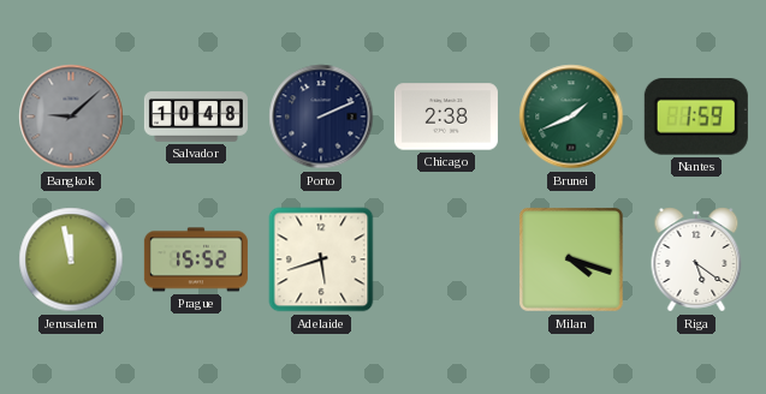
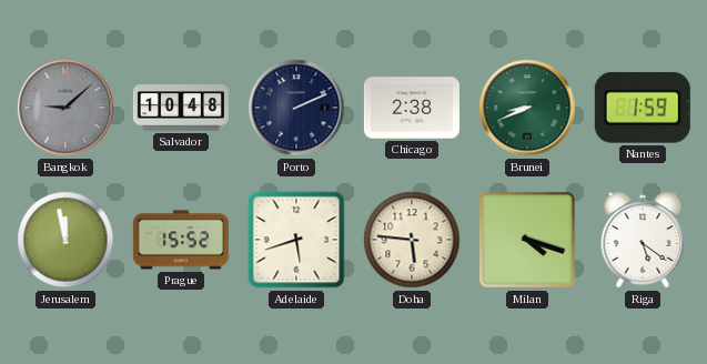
Brunei: 1:41 -> 8:41 (527, 108)
Doha: none -> 5:46 (412, 240)
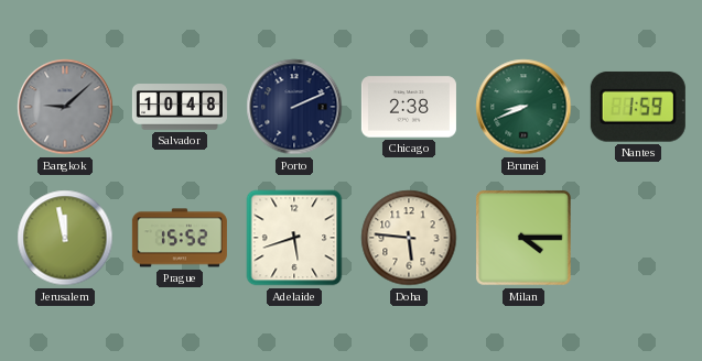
Milan: 4:18 -> 4:15 (523, 238)
Riga: 5:21 -> none (643, 240)
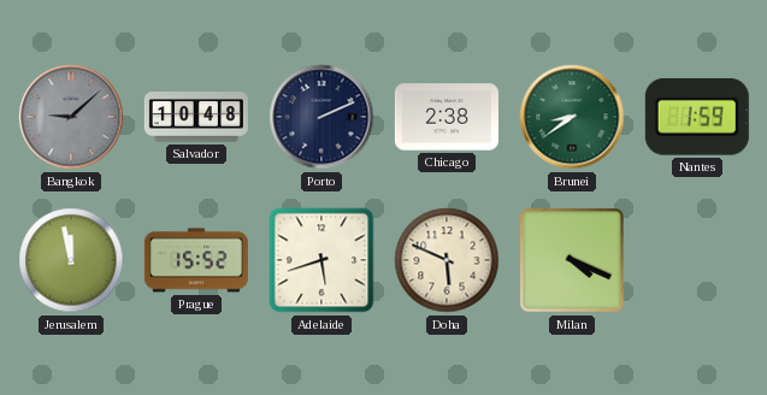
Brunei: 8:41 -> 8:39 (572, 117)
Doha: 5:46 -> 5:49 (447, 260)
Milan: 4:15 -> 4:19 (572, 260)
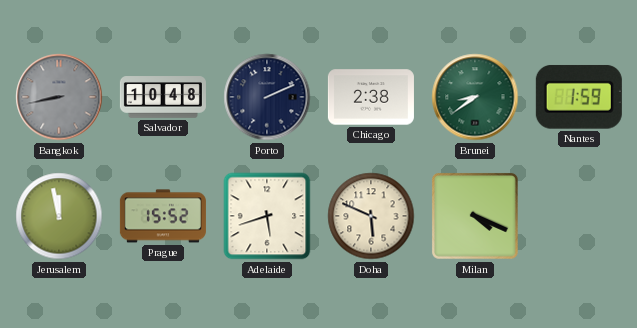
Bangkok: 9:08 -> 8:43 (59, 97)
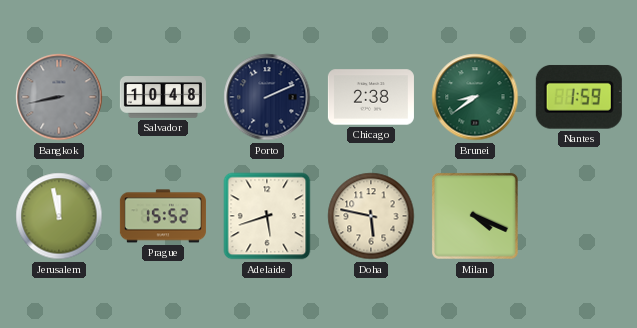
Doha: 5:49 -> 5:47 (371, 216)
